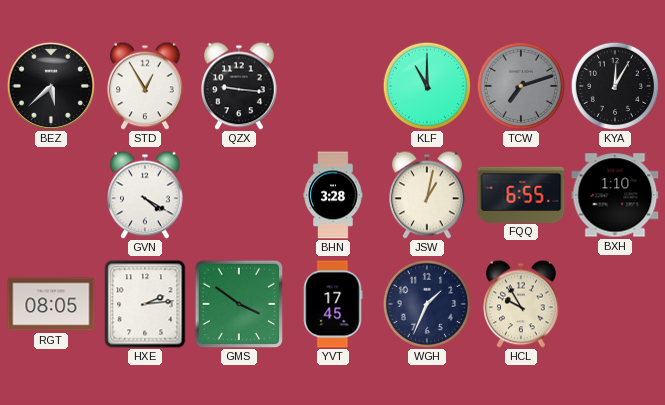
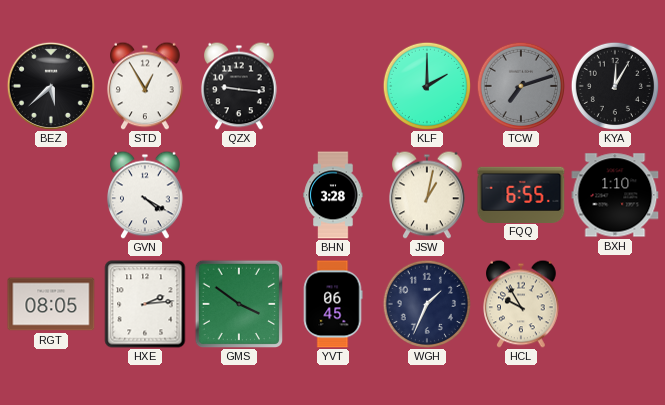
KLF: 11:00 -> 2:00 (426, 85)
YVT: 17:45 -> 06:45 (333, 304)
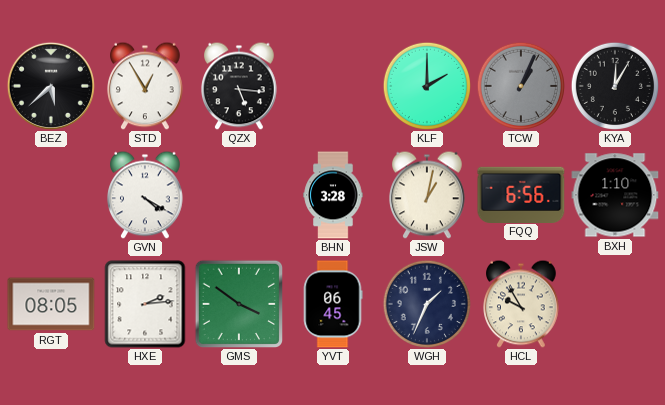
QZX: 9:16 -> 5:16 (240, 86)
TCW: 7:12 -> 1:04 (520, 85)
FQQ: 6:55 -> 6:56 (521, 194)
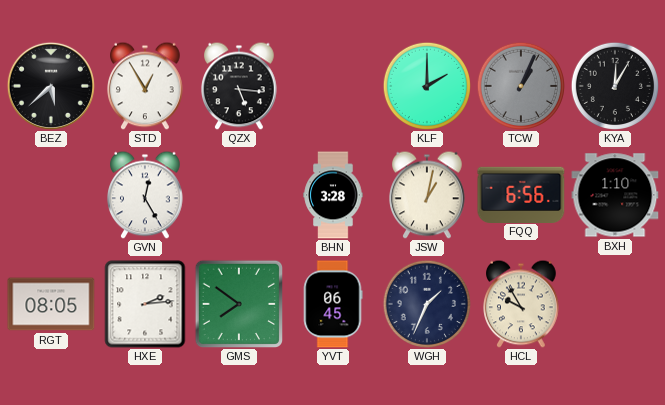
GVN: 4:20 -> 12:25 (146, 195)
GMS: 3:51 -> 7:51 (238, 303)
